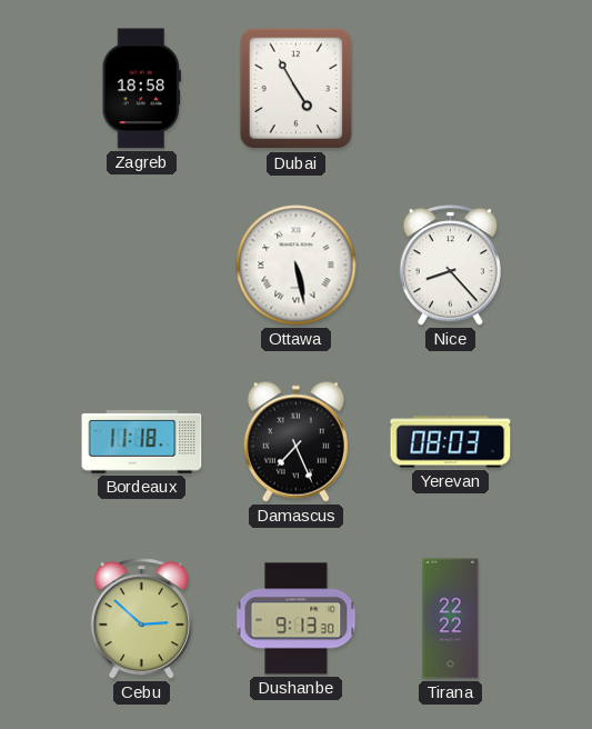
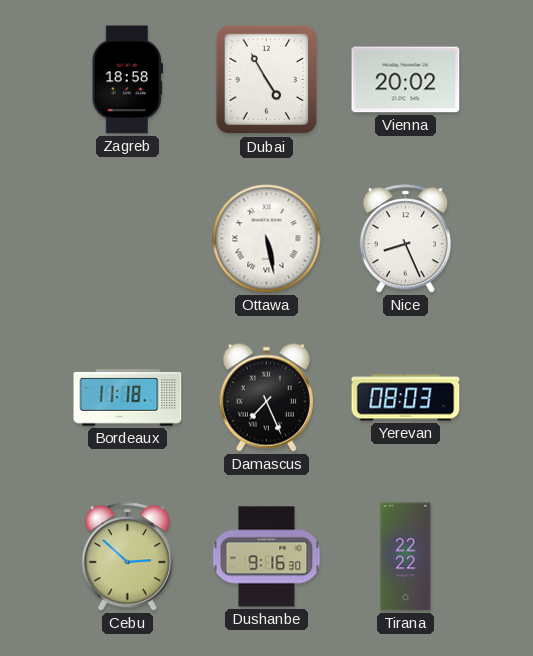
Vienna: none -> 20:02 (406, 80)
Nice: 8:23 -> 8:26 (405, 239)
Dushanbe: 9:13 -> 9:16 (267, 557)
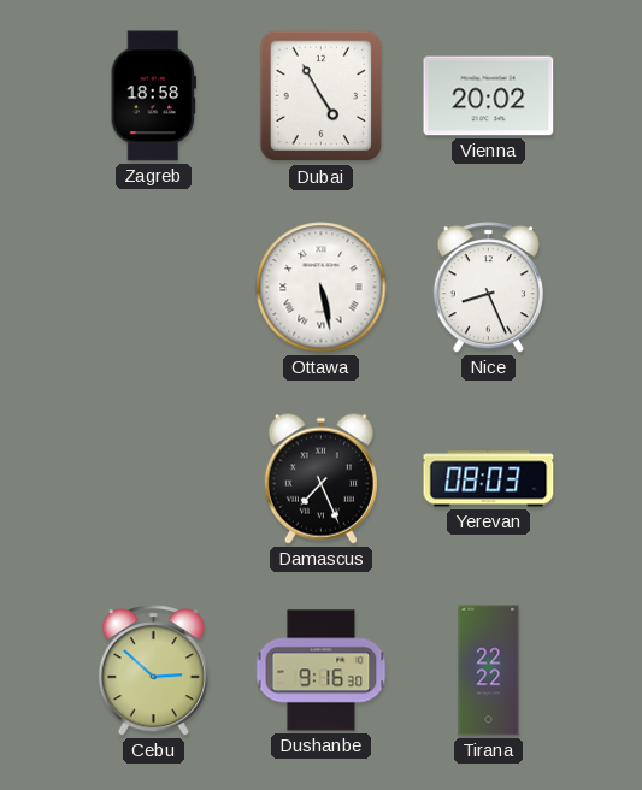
Bordeaux: 11:18 -> none (128, 398)
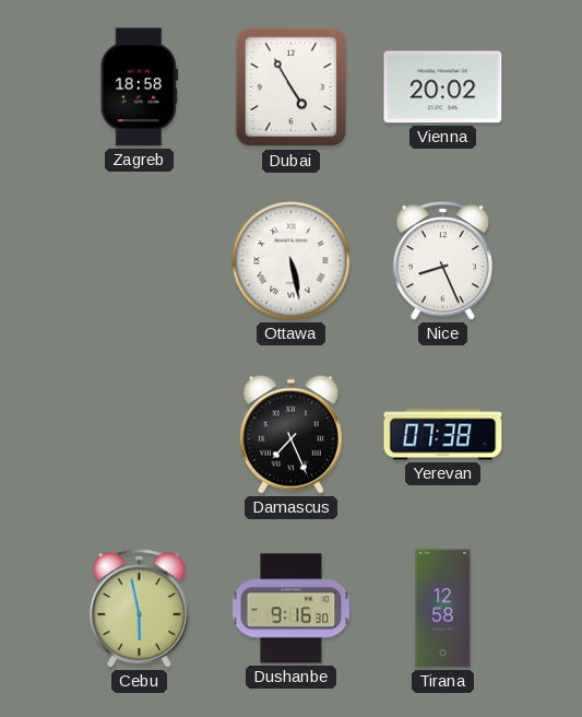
Yerevan: 08:03 -> 07:38 (443, 435)
Cebu: 2:52 -> 5:58 (139, 609)
Tirana: 22:22 -> 12:58 (443, 609)
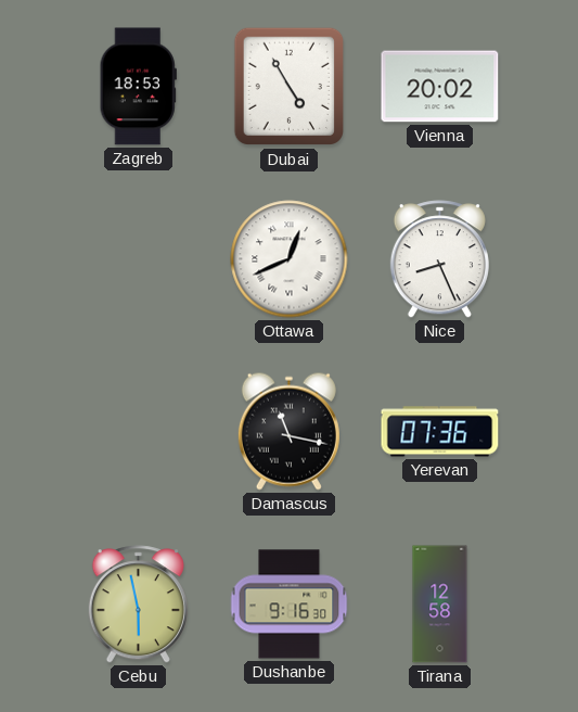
Zagreb: 18:58 -> 18:53 (138, 87)
Ottawa: 5:28 -> 12:41 (290, 259)
Damascus: 7:26 -> 11:17 (288, 431)
Yerevan: 07:38 -> 07:36 (440, 432)
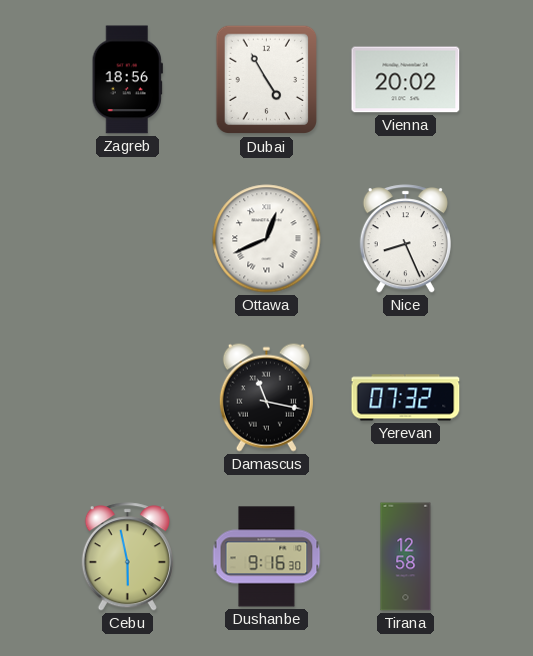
Zagreb: 18:53 -> 18:56 (127, 80)
Yerevan: 07:36 -> 07:32 (406, 398)
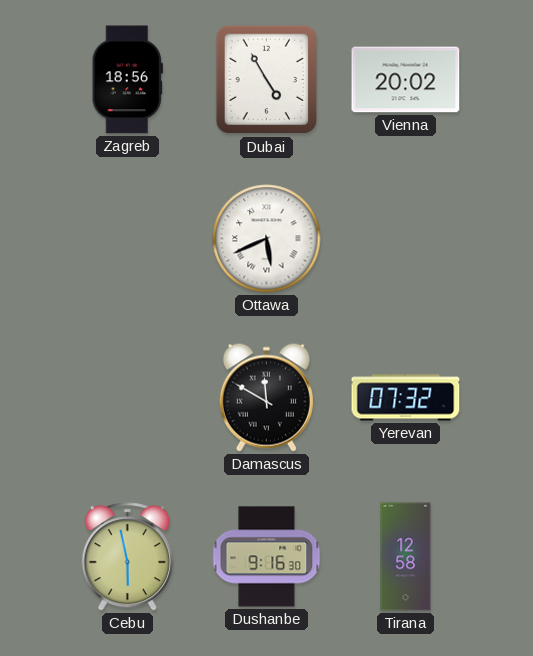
Ottawa: 12:41 -> 5:41 (267, 239)
Nice: 8:26 -> none (405, 239)
Damascus: 11:17 -> 11:50 (266, 397)
